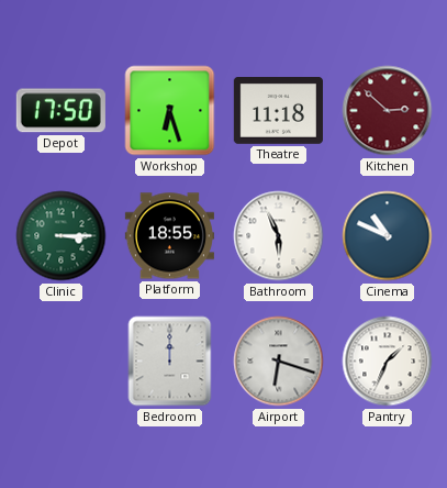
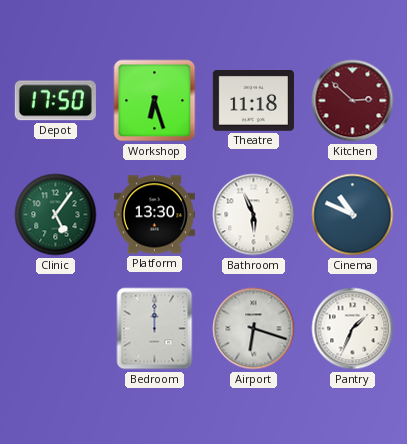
Clinic: 3:15 -> 5:06 (56, 215)
Platform: 18:55 -> 13:30 (154, 215)
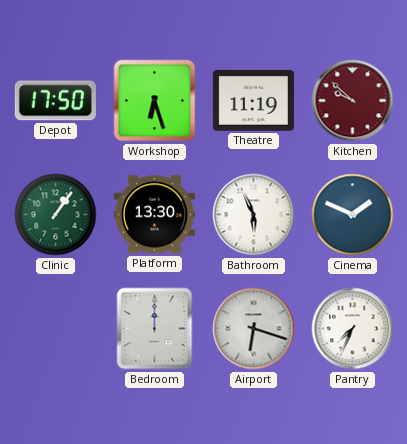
Theatre: 11:18 -> 11:19 (253, 101)
Kitchen: 2:52 -> 9:52 (353, 101)
Clinic: 5:06 -> 1:06 (56, 215)
Cinema: 10:49 -> 1:49 (353, 215)
Pantry: 1:34 -> 7:34 (353, 329)
